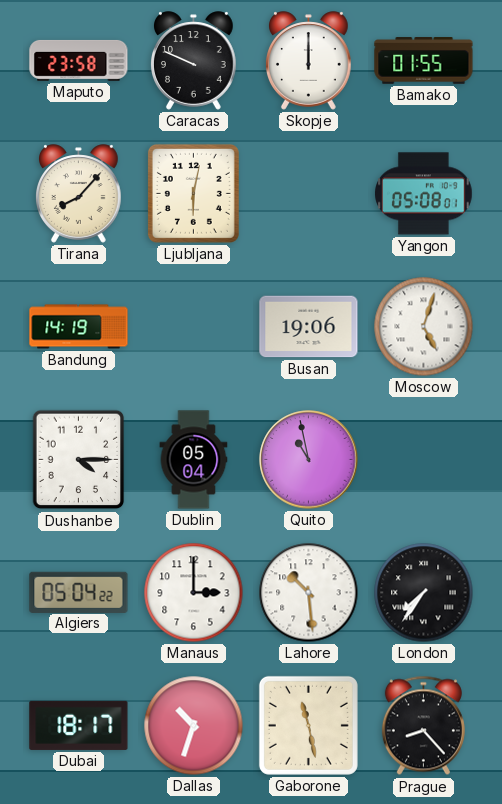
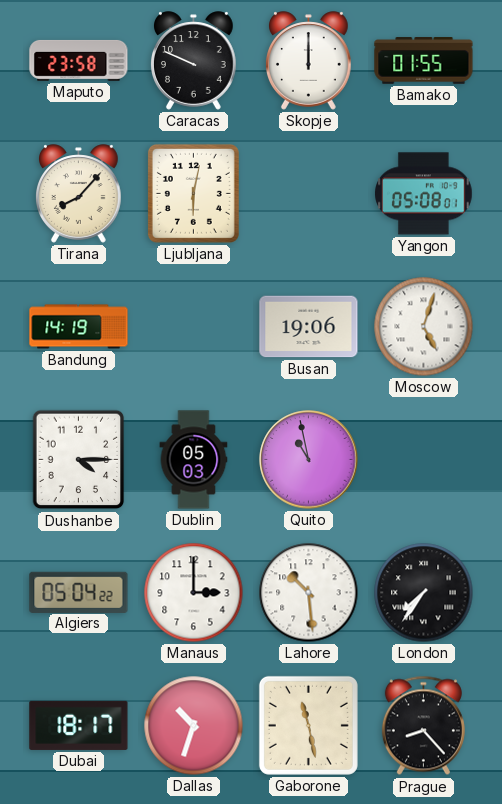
Dublin: 05:04 -> 05:03 (194, 460)
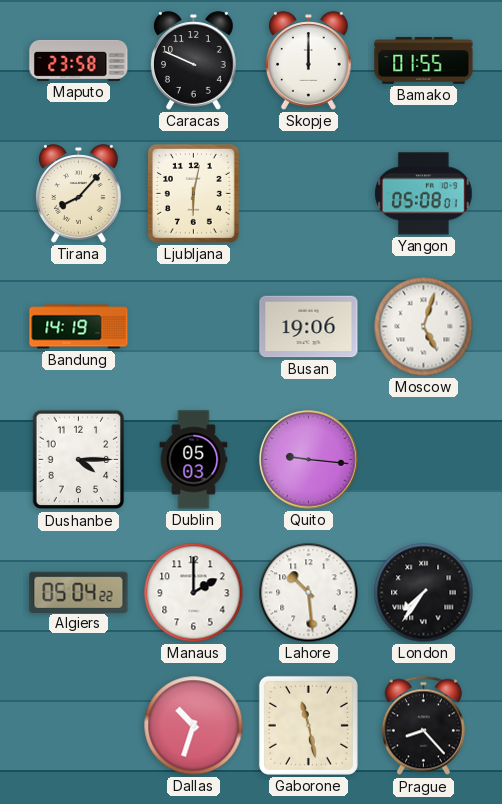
Quito: 10:58 -> 9:16 (309, 460)
Manaus: 3:00 -> 2:00 (194, 593)
Dubai: 18:17 -> none (79, 725)
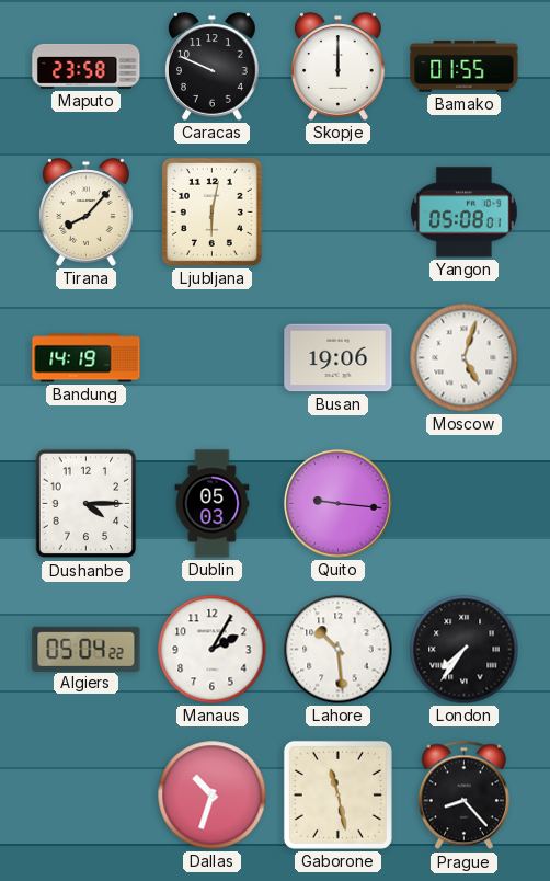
Manaus: 2:00 -> 2:05 (213, 650)
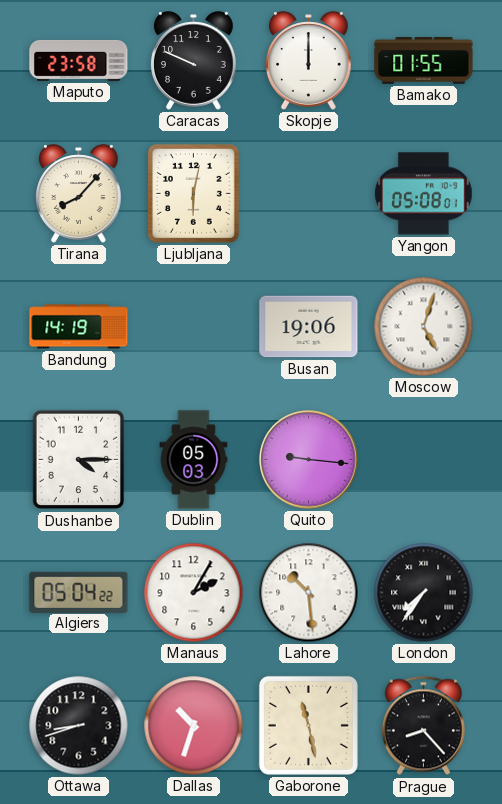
Ottawa: none -> 8:42 (79, 726)
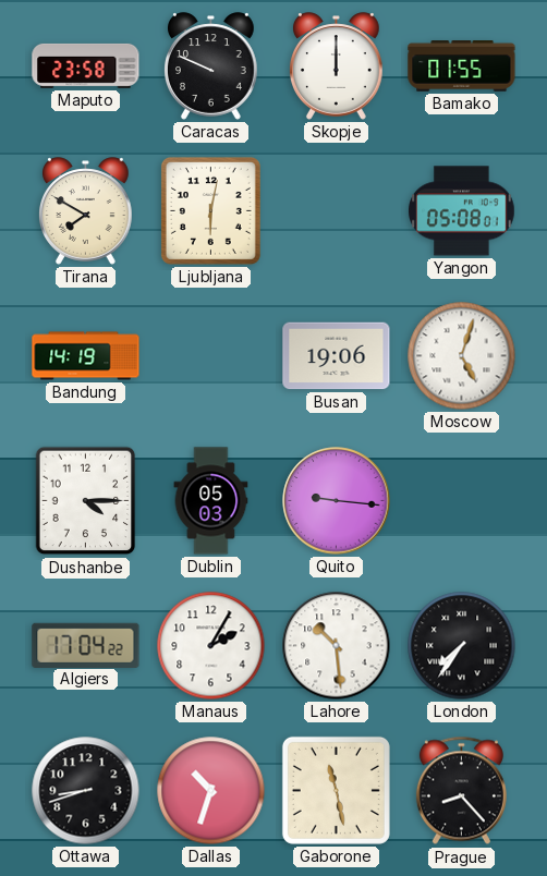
Tirana: 8:07 -> 7:50 (86, 211)
Algiers: 05:04 -> 17:04 (86, 645)
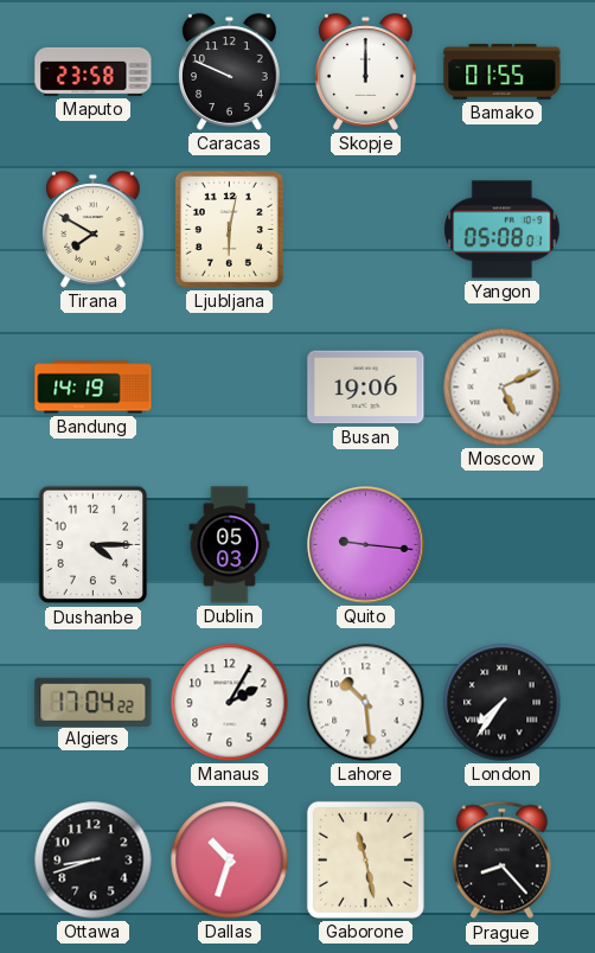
Moscow: 5:03 -> 5:11 (503, 388)
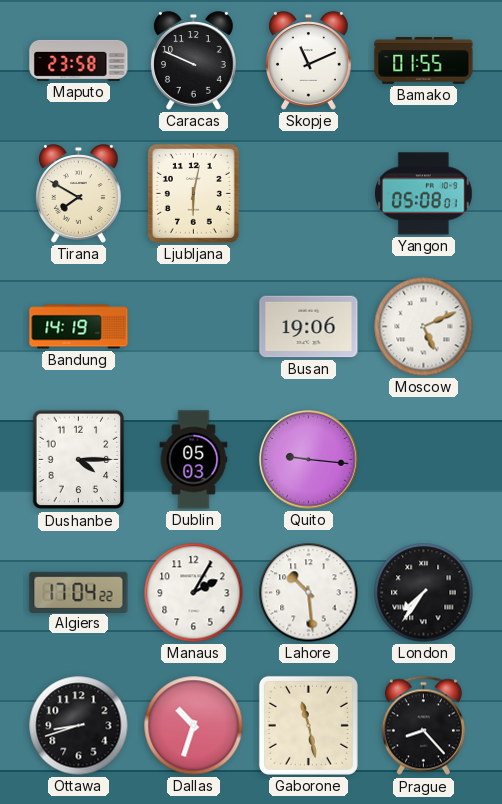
Skopje: 12:00 -> 11:11 (309, 61)
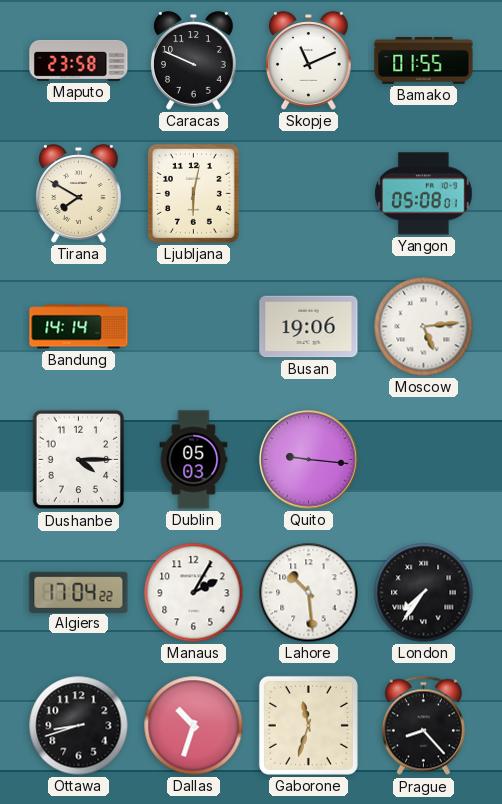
Bandung: 14:19 -> 14:14 (79, 327)
Moscow: 5:11 -> 5:14 (424, 327)
Gaborone: 11:28 -> 11:33 (308, 725)
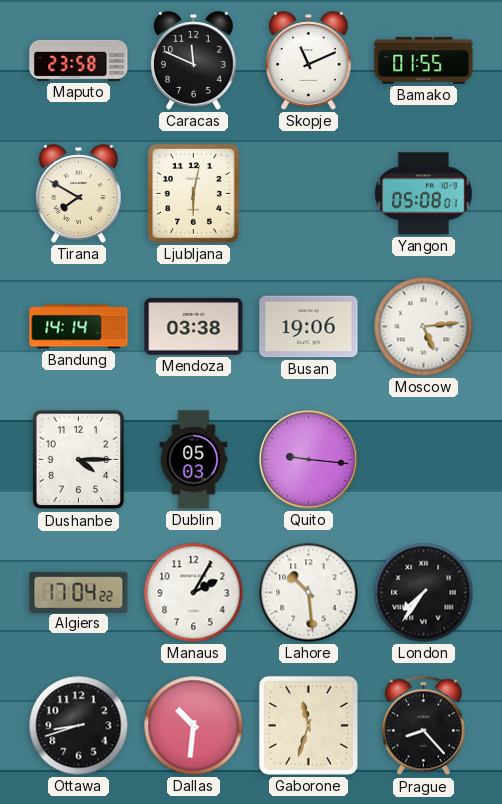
Caracas: 9:49 -> 11:49 (194, 61)
Mendoza: none -> 03:38 (194, 327)
Dallas: 10:33 -> 10:31 (194, 726)
